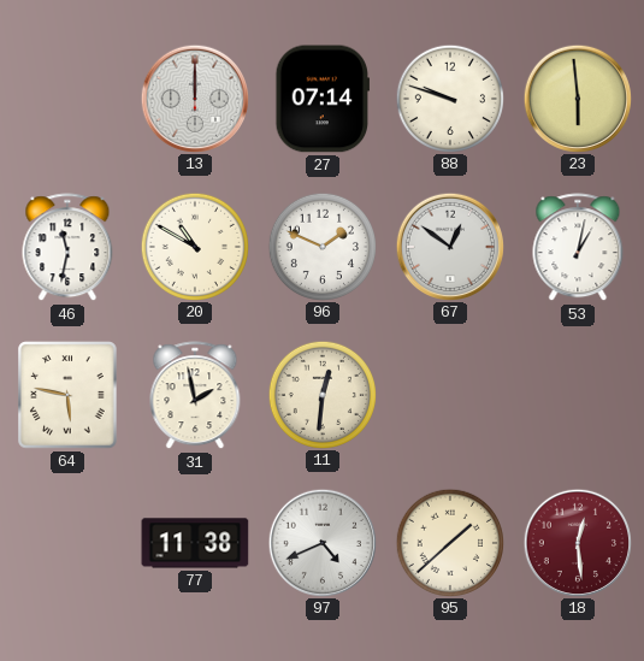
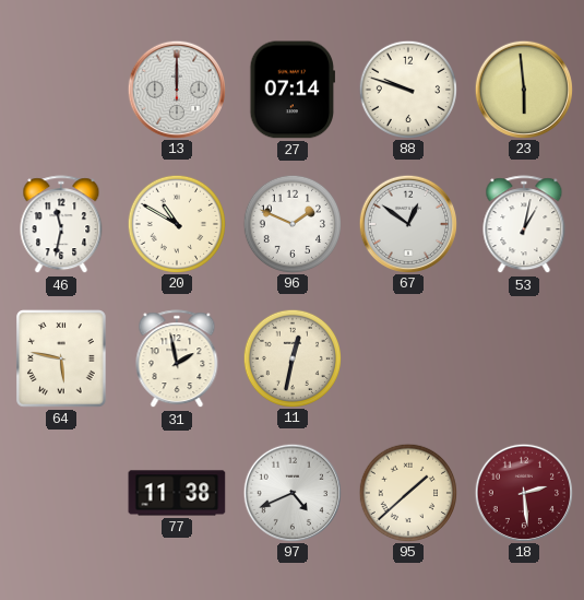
11: 12:31 -> 12:32 (291, 357)
18: 12:29 -> 2:29 (523, 492)
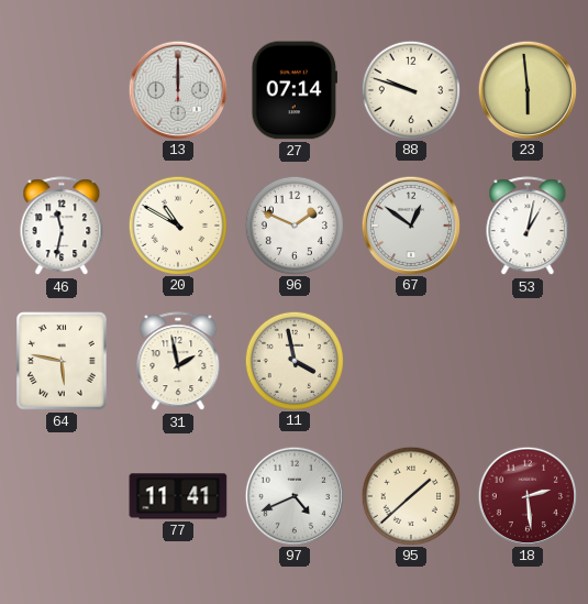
11: 12:32 -> 3:58 (293, 360)
77: 11:38 -> 11:41 (178, 496)
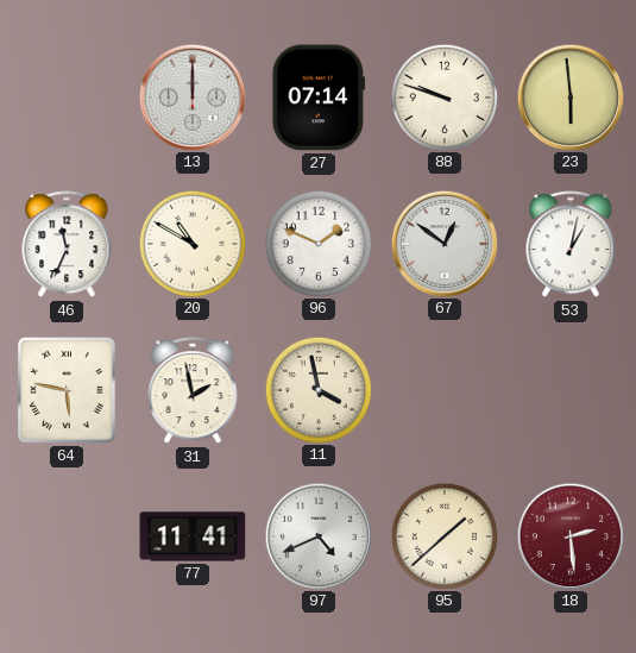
46: 11:32 -> 11:34 (67, 245)
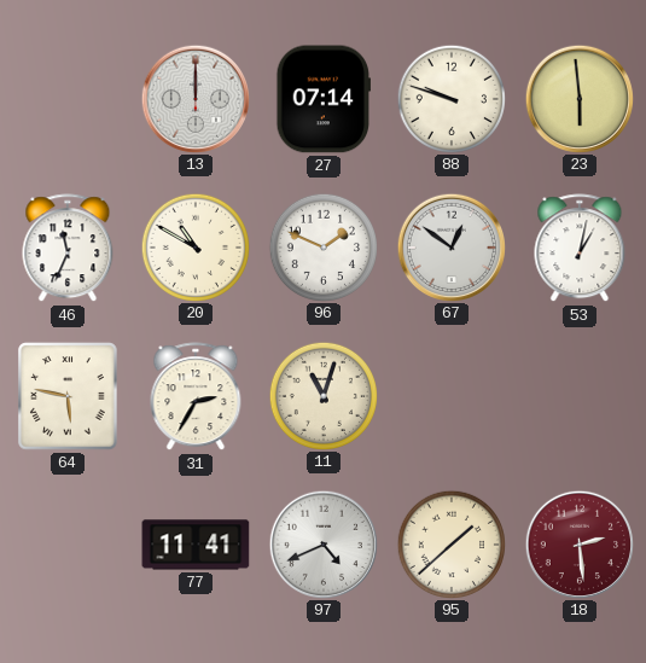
31: 1:58 -> 2:35 (196, 397)
11: 3:58 -> 11:03 (322, 395)
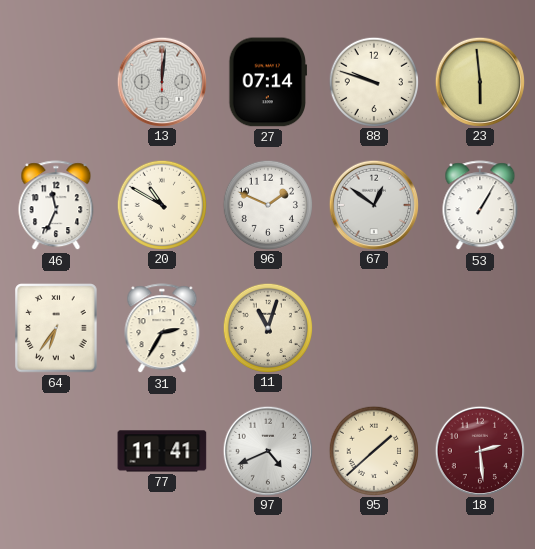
13: 12:00 -> 12:01 (161, 81)
53: 1:02 -> 1:05 (480, 206)
64: 5:47 -> 6:36 (56, 328)
